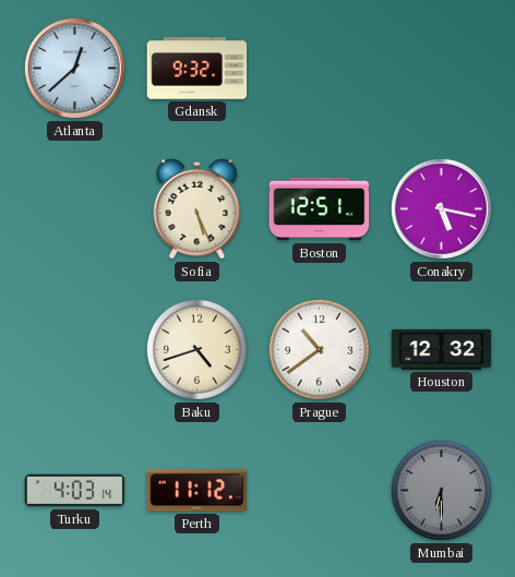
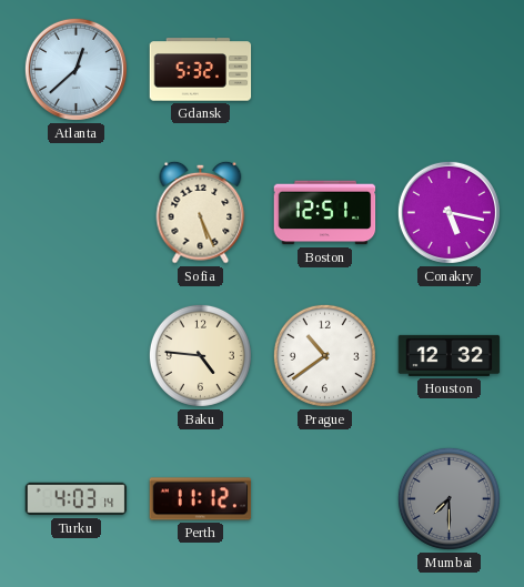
Gdansk: 9:32 -> 5:32 (201, 70)
Baku: 4:42 -> 4:46 (200, 355)
Mumbai: 6:30 -> 7:30 (449, 498)
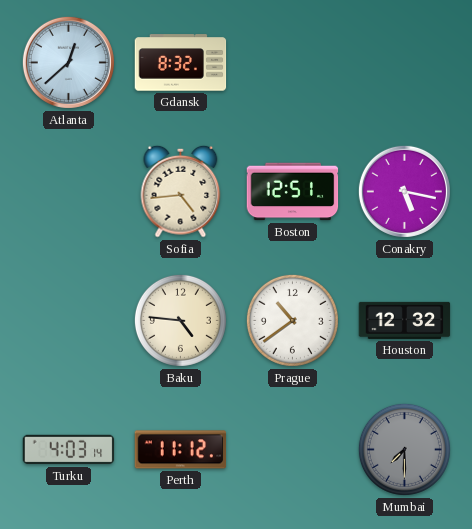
Gdansk: 5:32 -> 8:32 (181, 63)
Sofia: 5:26 -> 4:44 (181, 191)
